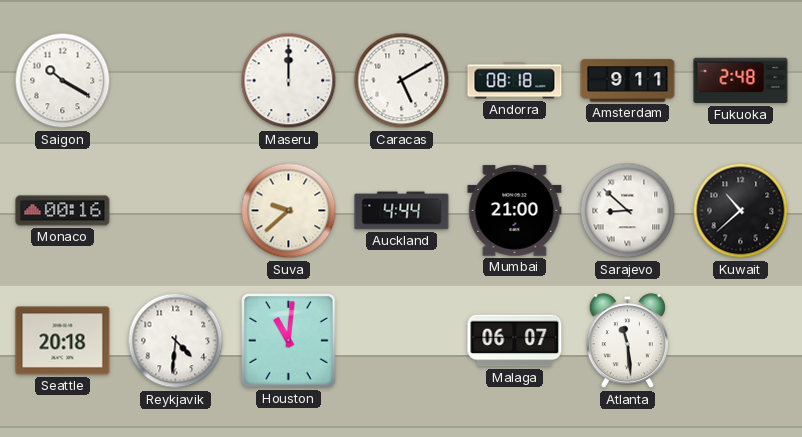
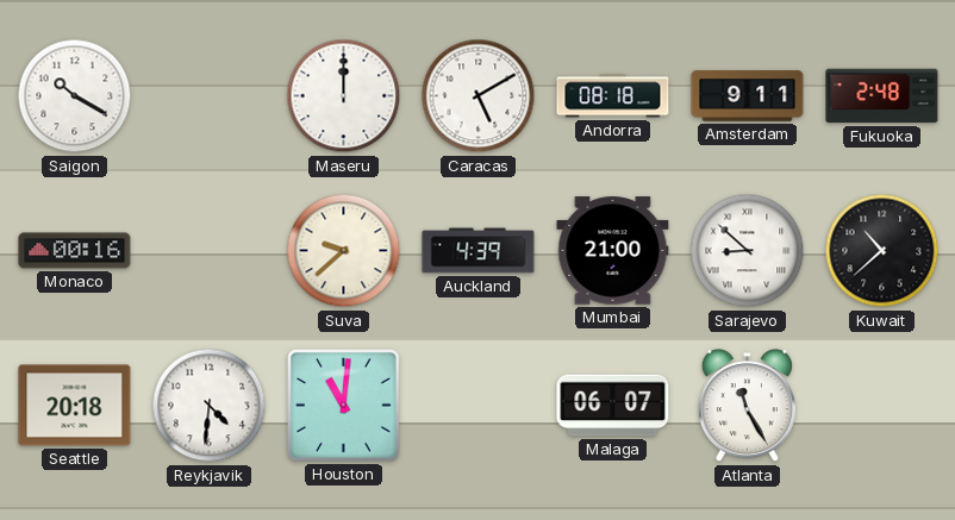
Auckland: 4:44 -> 4:39 (479, 251)
Atlanta: 11:29 -> 11:25 (747, 406)
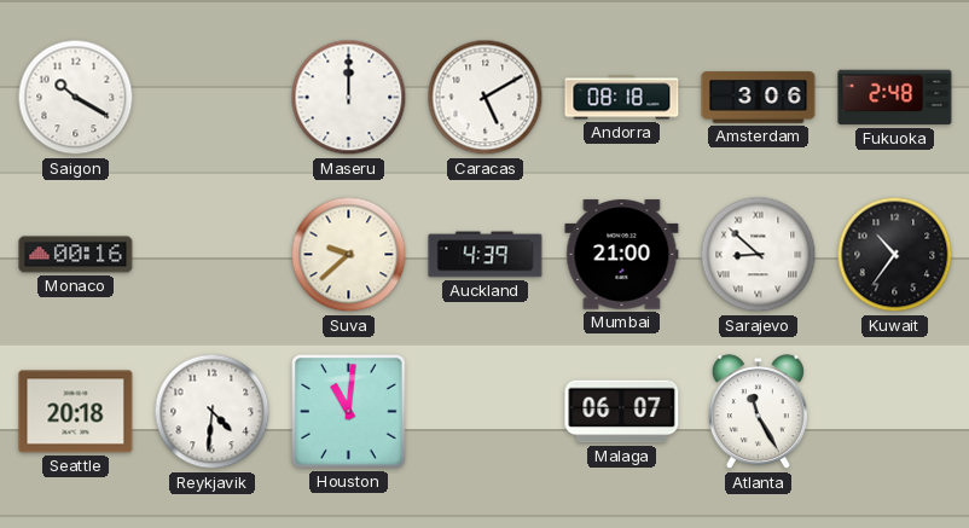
Amsterdam: 9:11 -> 3:06 (759, 98)
Kuwait: 10:38 -> 10:36 (895, 255)
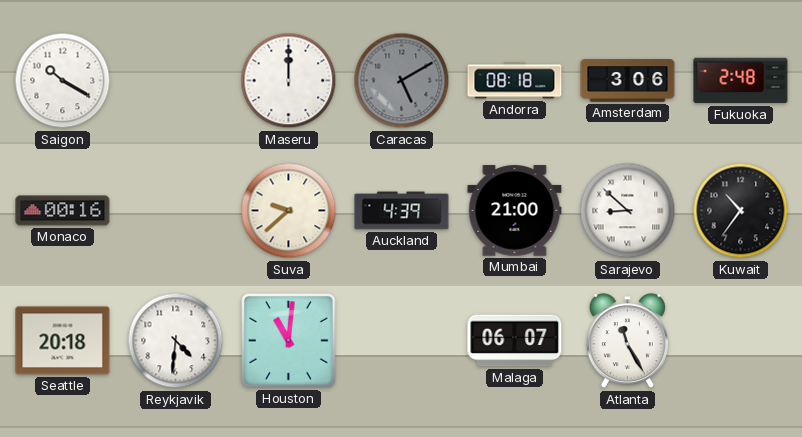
Caracas dial: white -> grey (402, 81)
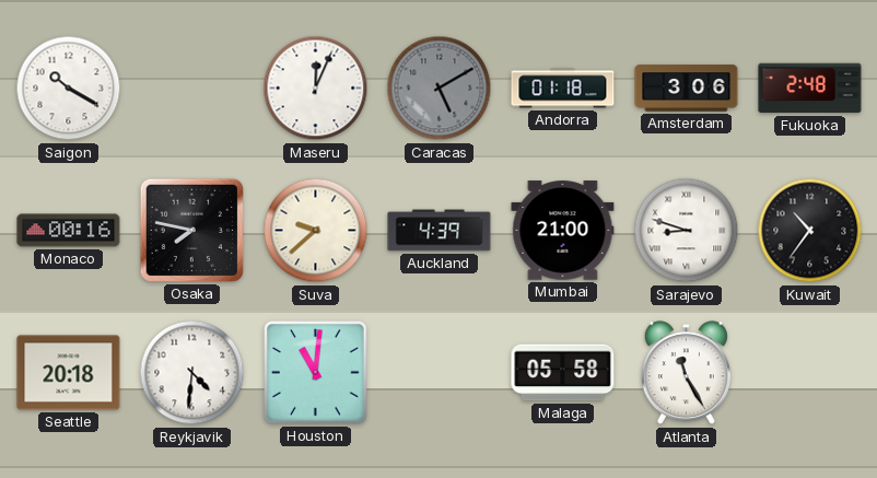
Maseru: 12:00 -> 12:04 (316, 89)
Andorra: 08:18 -> 01:18 (563, 89)
Osaka: none -> 7:47 (191, 230)
Sarajevo: 8:52 -> 8:48 (687, 231)
Malaga: 06:07 -> 05:58 (563, 373)
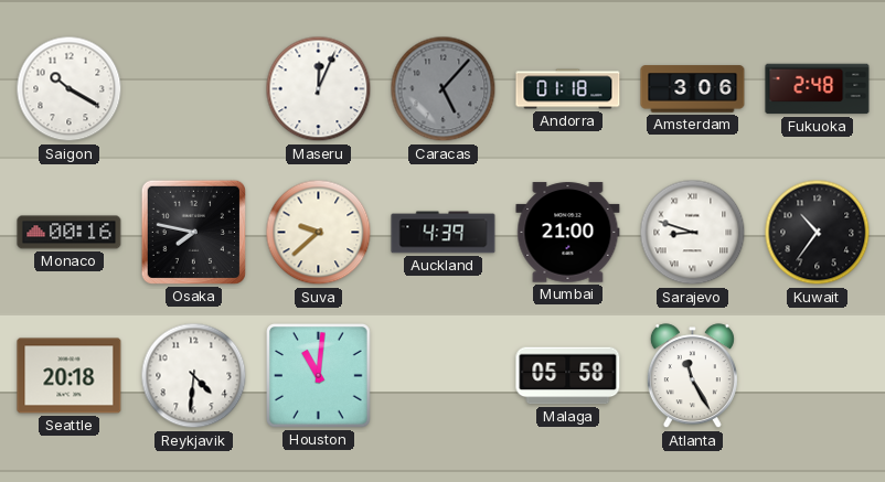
Caracas: 5:10 -> 5:07 (444, 89)
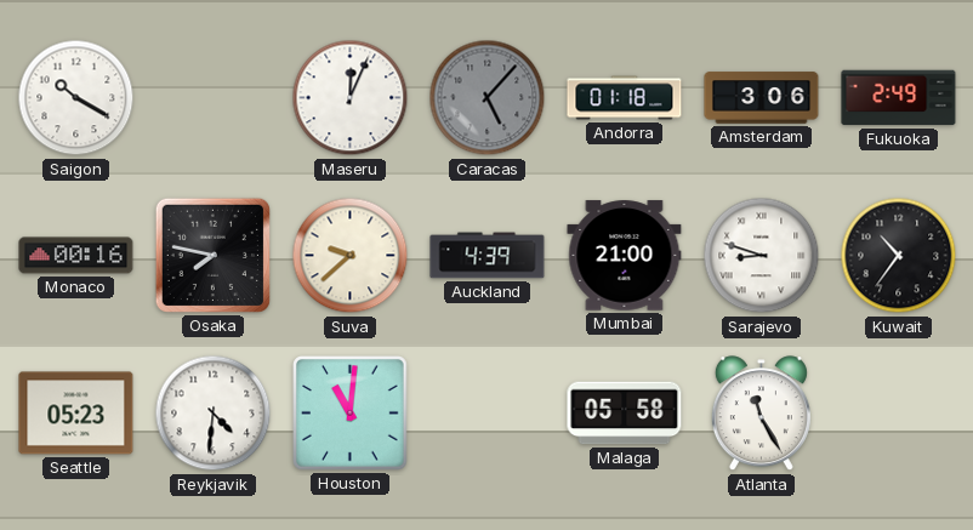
Fukuoka: 2:48 -> 2:49 (899, 98)
Seattle: 20:18 -> 05:23 (76, 414)
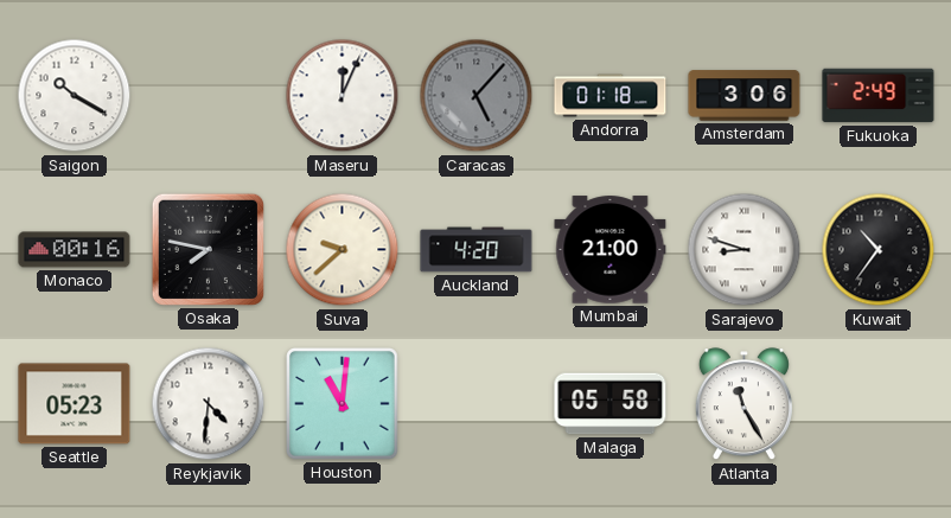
Auckland: 4:39 -> 4:20 (477, 250)
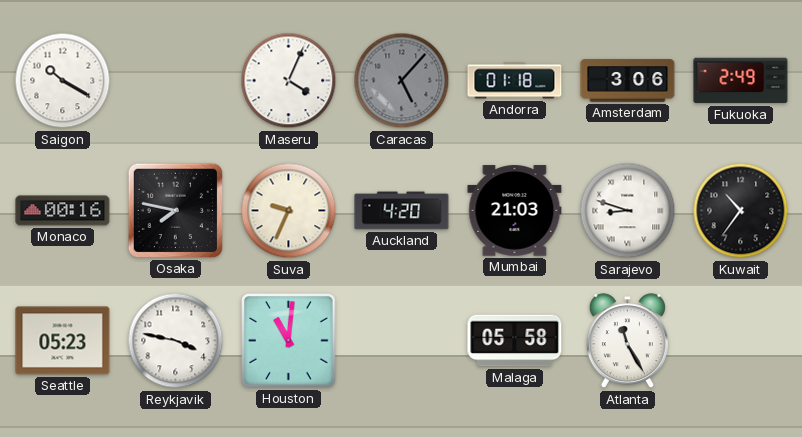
Maseru: 12:04 -> 4:04 (289, 81)
Suva: 9:38 -> 9:34 (289, 211)
Mumbai: 21:00 -> 21:03 (515, 211)
Reykjavik: 4:31 -> 3:47 (176, 341)
